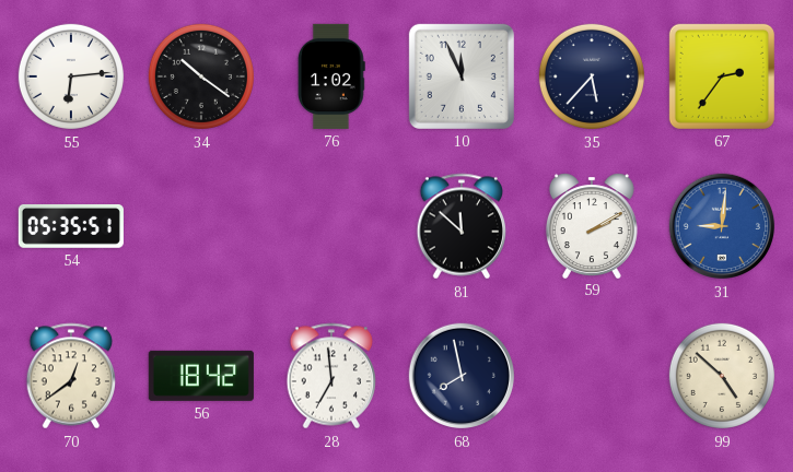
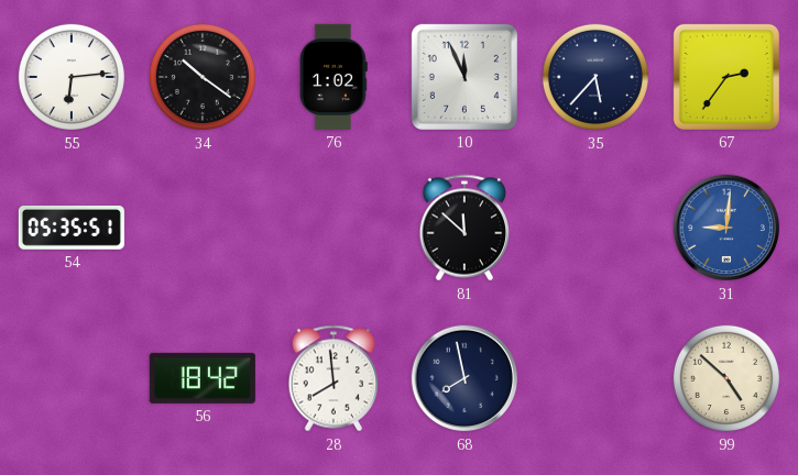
59: 2:10 -> none (592, 225)
70: 12:39 -> none (71, 376)
28: 6:59 -> 7:59 (334, 378)
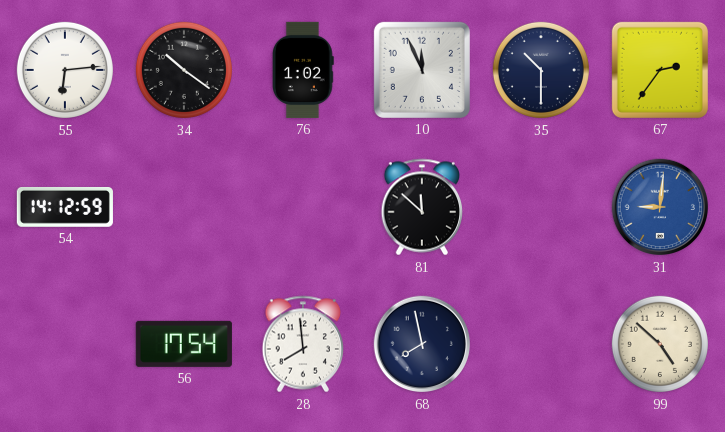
35: 5:37 -> 10:30 (541, 70)
54: 05:35 -> 14:12 (65, 207)
56: 18:42 -> 17:54 (184, 344)
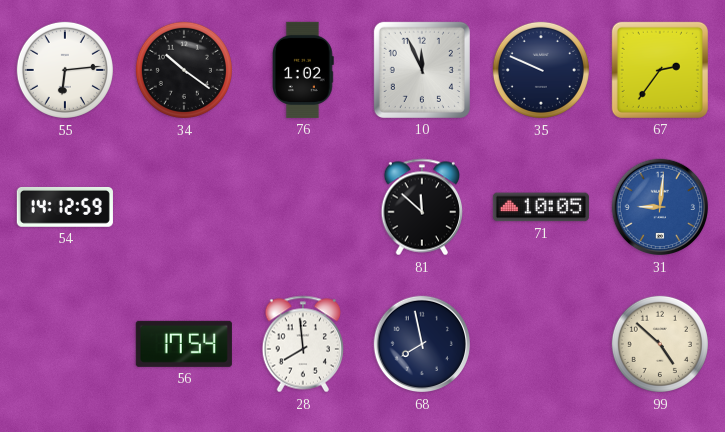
35: 10:30 -> 9:49 (541, 70)
71: none -> 10:05 (541, 207)
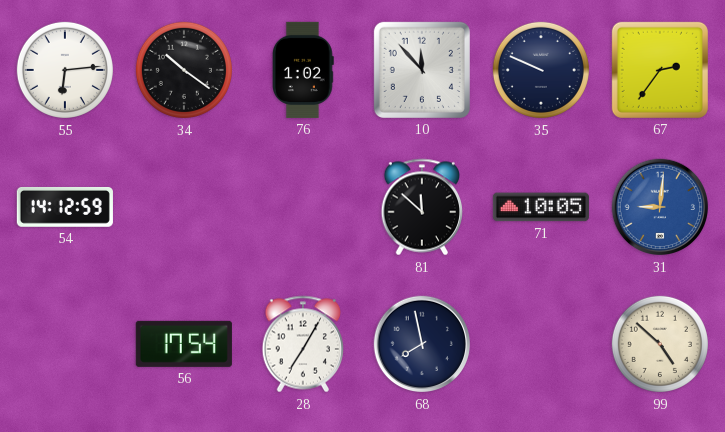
10: 11:56 -> 11:53 (422, 70)
28: 7:59 -> 7:05 (303, 344)
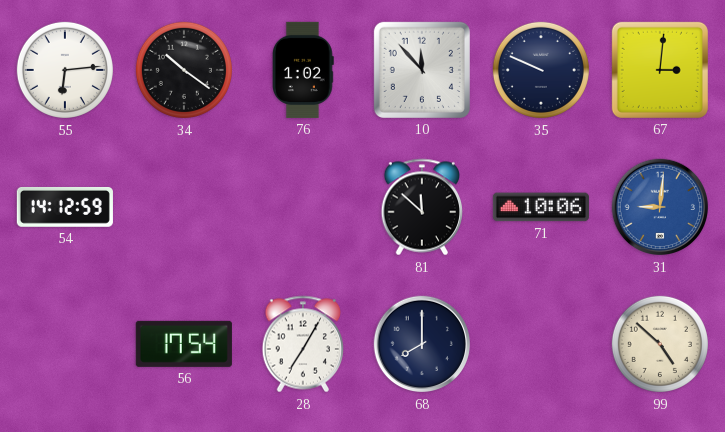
67: 2:36 -> 3:01 (660, 70)
71: 10:05 -> 10:06 (541, 207)
68: 7:58 -> 8:00 (422, 344)
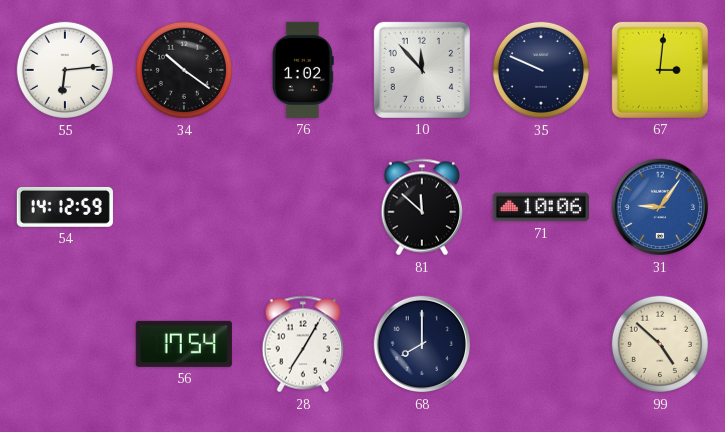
31: 9:01 -> 9:06 (660, 207)
